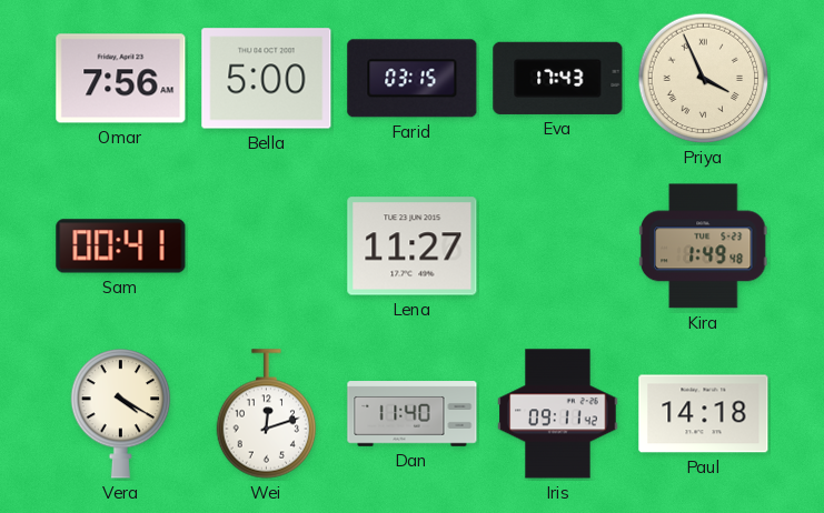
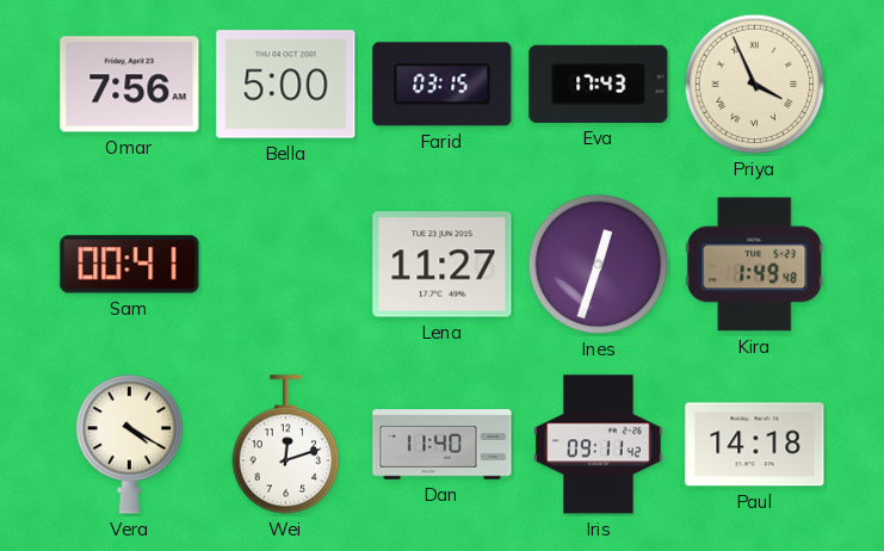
Ines: none -> 12:33 (599, 265)
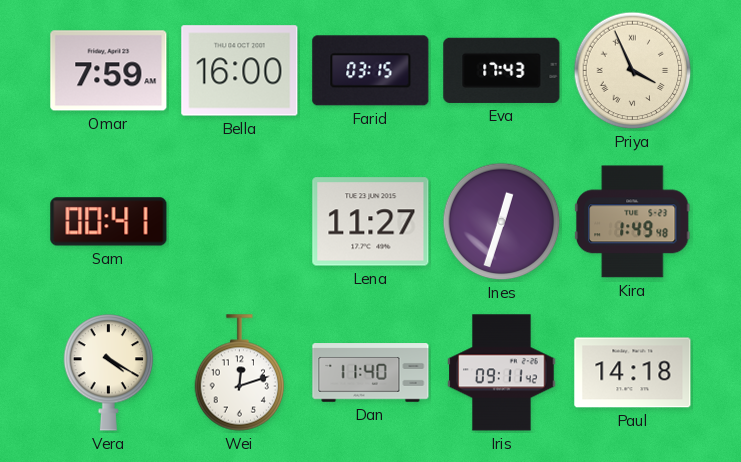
Omar: 7:56 -> 7:59 (109, 71)
Bella: 5:00 -> 16:00 (240, 71)
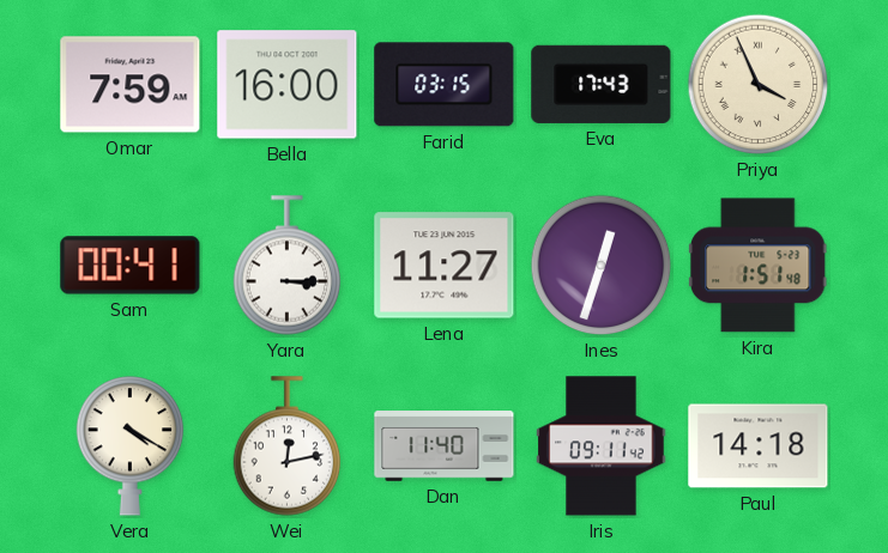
Yara: none -> 3:15 (288, 266)
Kira: 1:49 -> 1:51 (757, 266)
Wei: 12:12 -> 12:13 (288, 446)
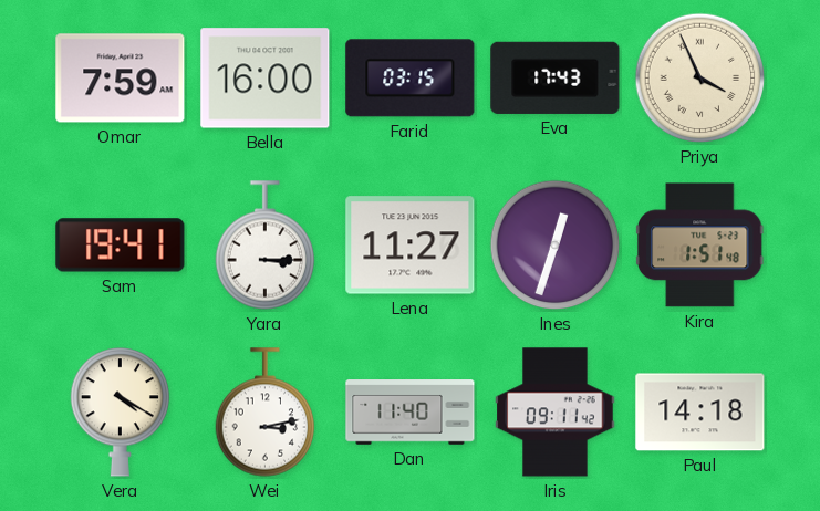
Sam: 00:41 -> 19:41 (121, 246)
Wei: 12:13 -> 3:13 (266, 413)
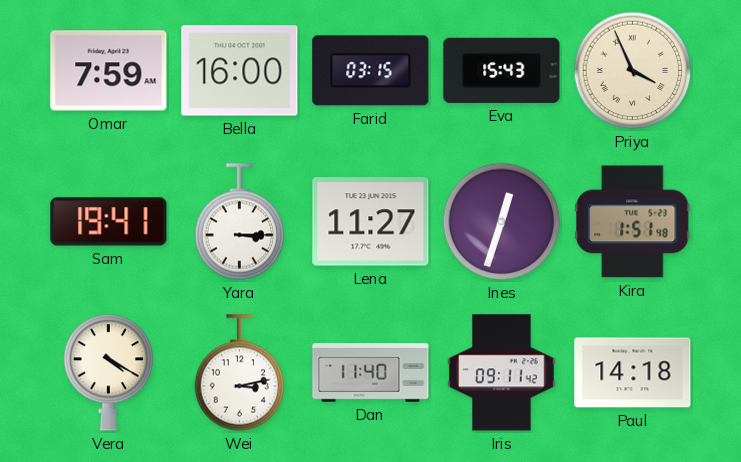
Eva: 17:43 -> 15:43 (502, 70)
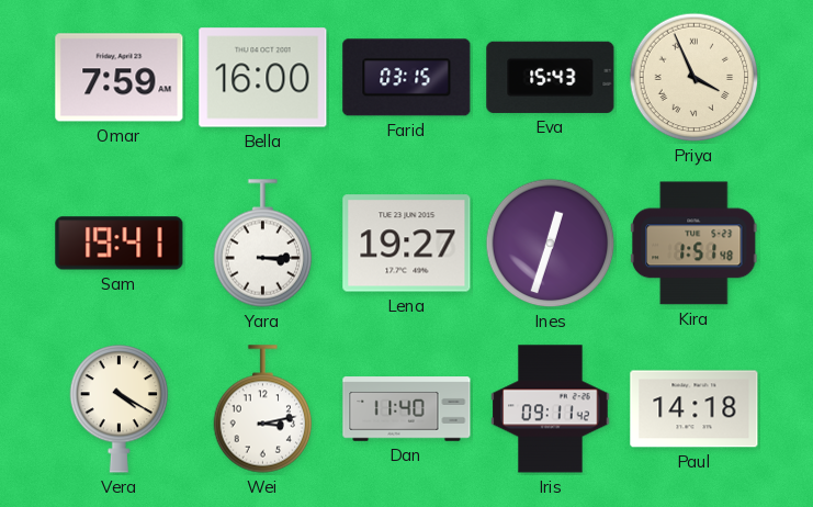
Lena: 11:27 -> 19:27 (407, 244)
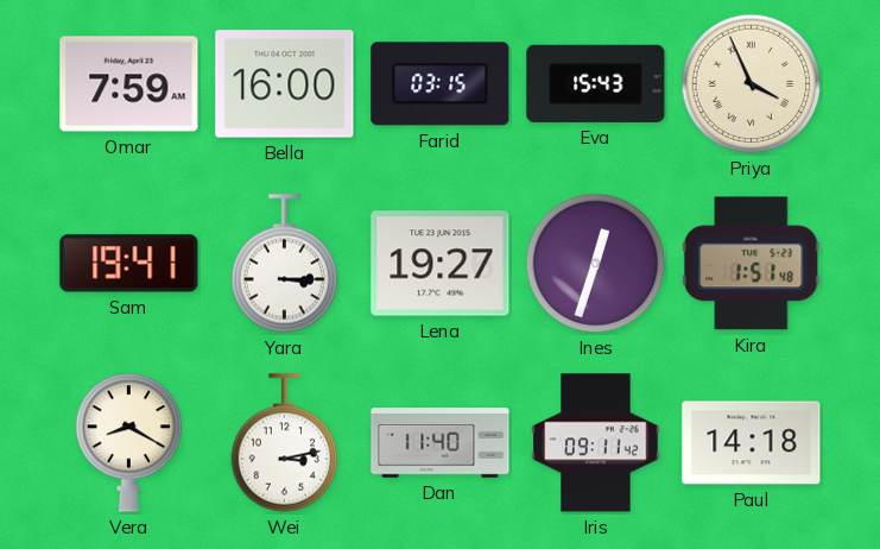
Vera: 4:20 -> 8:20 (129, 443)
